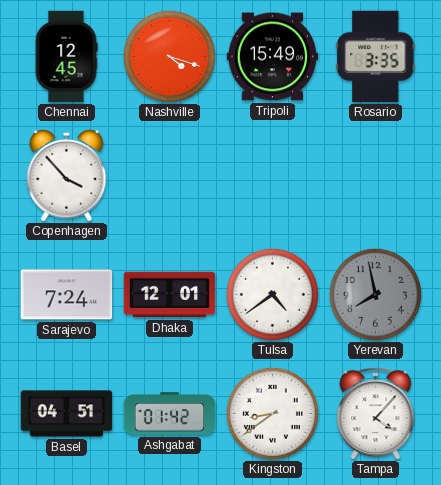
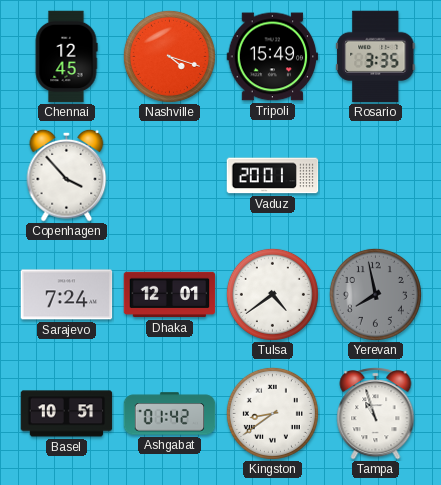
Vaduz: none -> 20:01 (273, 176)
Basel: 04:51 -> 10:51 (67, 414)
Tampa: 4:07 -> 10:57 (376, 414)
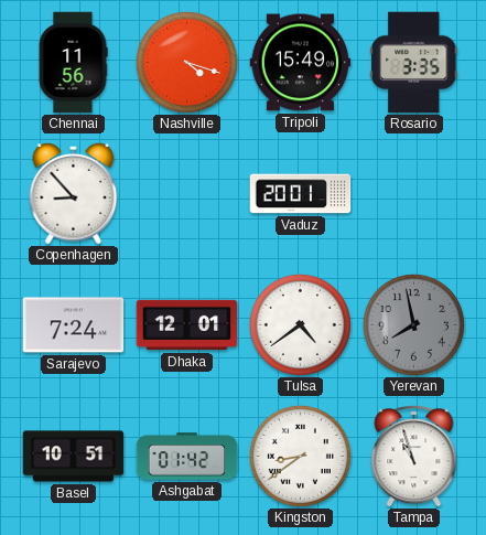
Chennai: 12:45 -> 11:56 (73, 63)
Copenhagen: 3:53 -> 8:53 (74, 193)
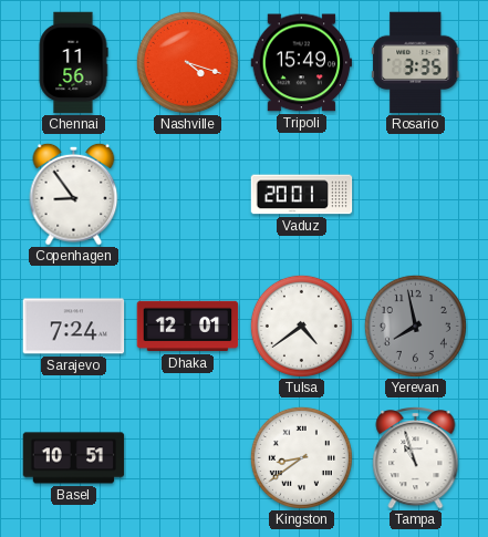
Copenhagen: 8:53 -> 8:54 (74, 194)
Ashgabat: 01:42 -> none (187, 457)
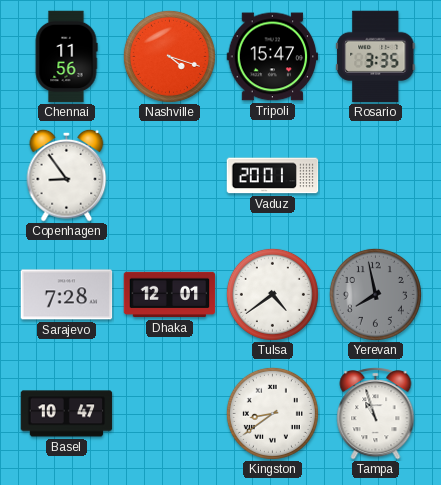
Tripoli: 15:49 -> 15:47 (273, 57)
Sarajevo: 7:24 -> 7:28 (67, 295)
Basel: 10:51 -> 10:47 (67, 414)
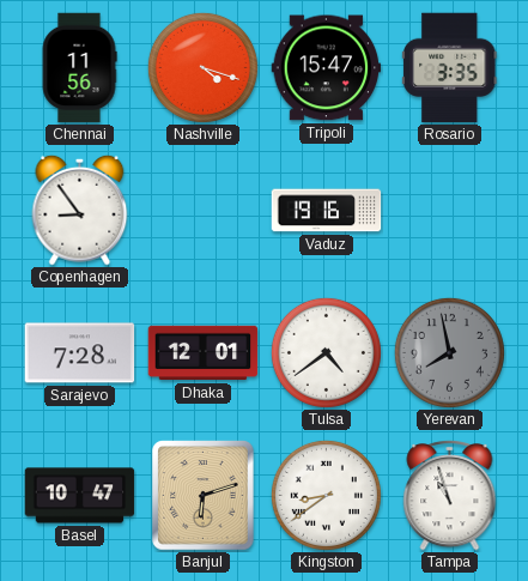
Vaduz: 20:01 -> 19:16 (327, 211)
Banjul: none -> 6:12 (204, 496)
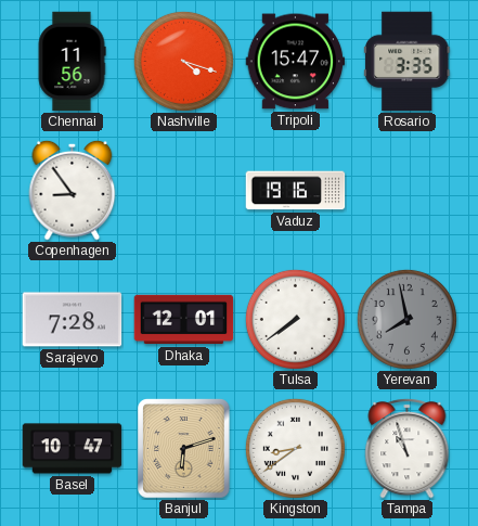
Tulsa: 4:39 -> 7:39 (295, 319)
